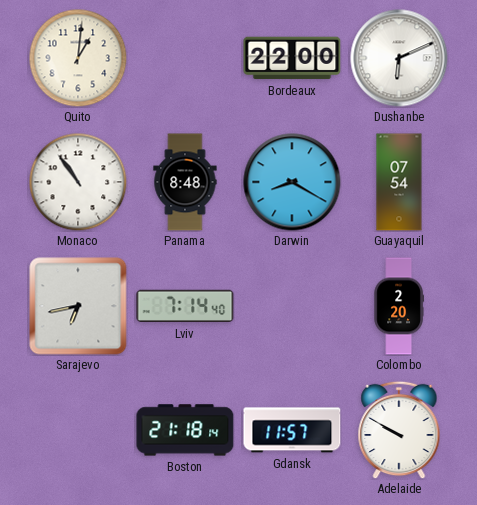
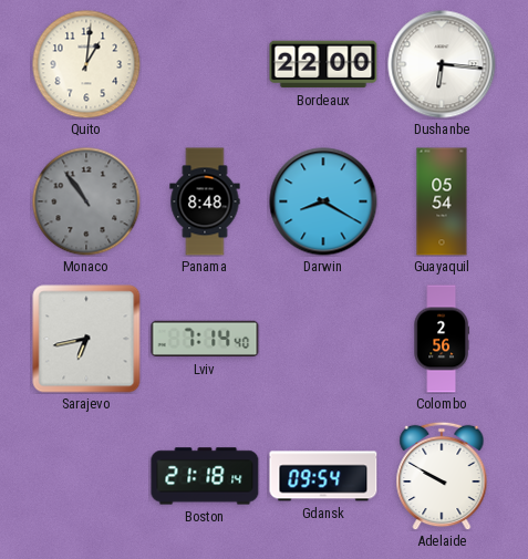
Dushanbe: 6:11 -> 6:16 (442, 64)
Monaco dial: white -> grey (86, 201)
Guayaquil: 07:54 -> 05:54 (442, 201)
Colombo: 2:20 -> 2:56 (442, 339)
Gdansk: 11:57 -> 09:54 (323, 476)
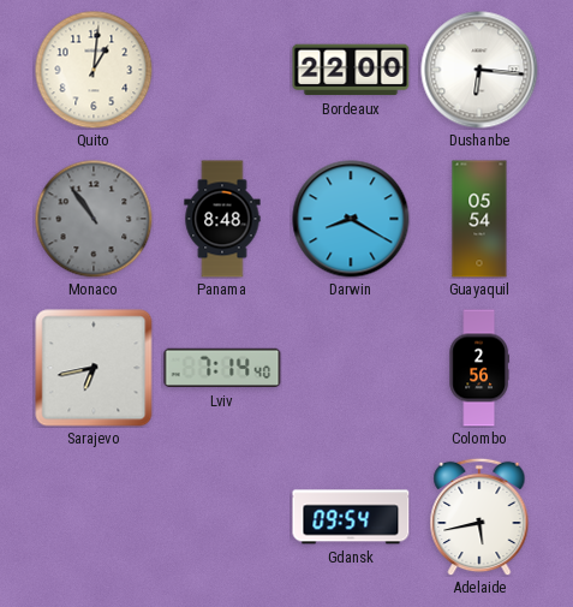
Boston: 21:18 -> none (205, 476)
Adelaide: 9:50 -> 5:43 (479, 517)
